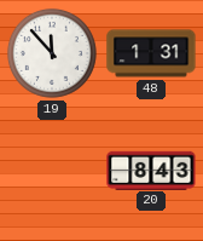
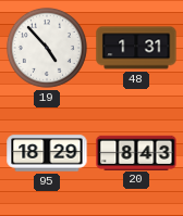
19: 11:53 -> 4:53 (47, 48)
95: none -> 18:29 (47, 153)
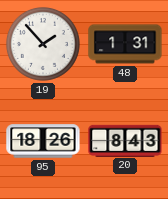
19: 4:53 -> 1:53 (43, 44)
95: 18:29 -> 18:26 (43, 141)
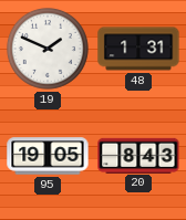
19: 1:53 -> 1:49 (48, 49)
95: 18:26 -> 19:05 (48, 156)
